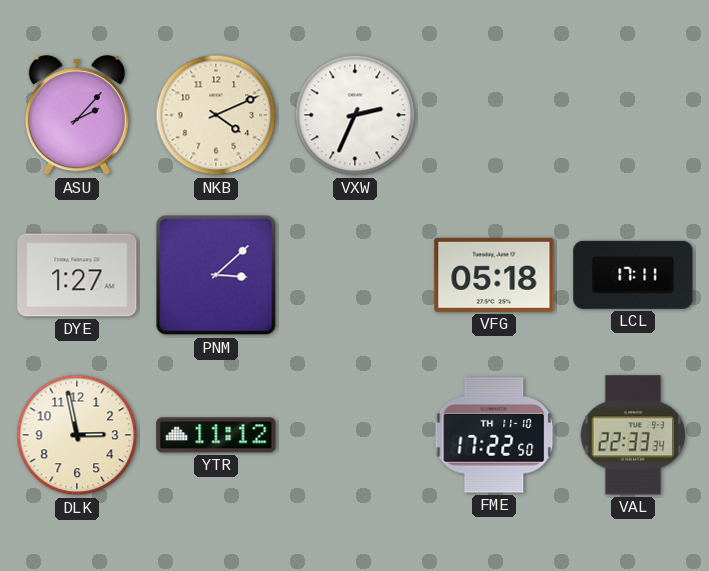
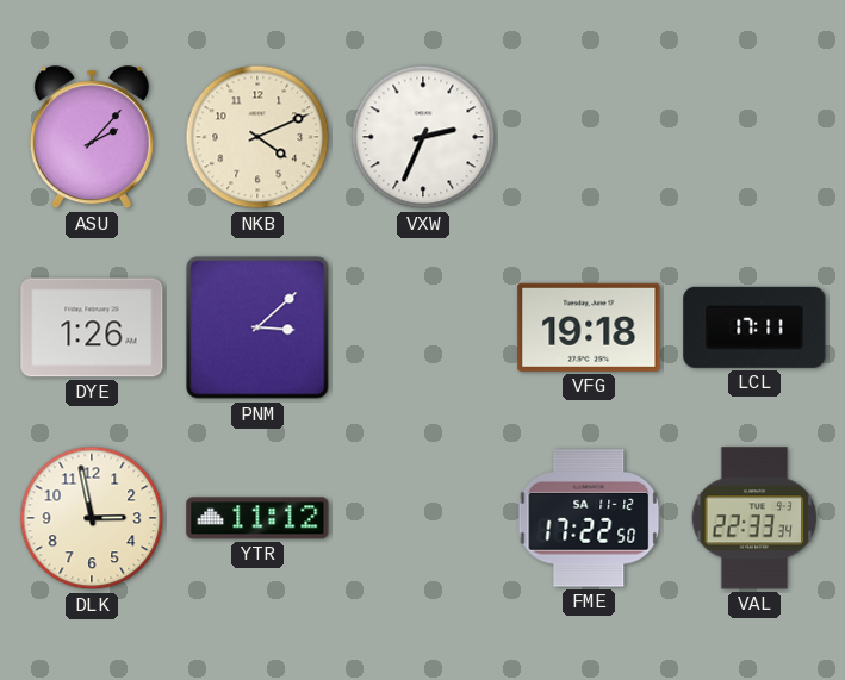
DYE: 1:27 -> 1:26 (92, 327)
VFG: 05:18 -> 19:18 (589, 327)
FME date: TH 11-10 -> SA 11-12 (589, 518)
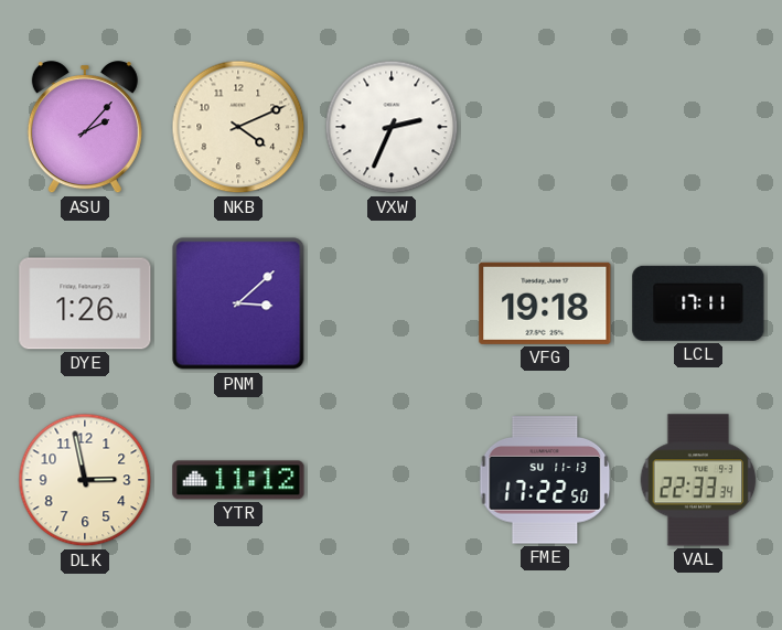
FME date: SA 11-12 -> SU 11-13 (545, 480)
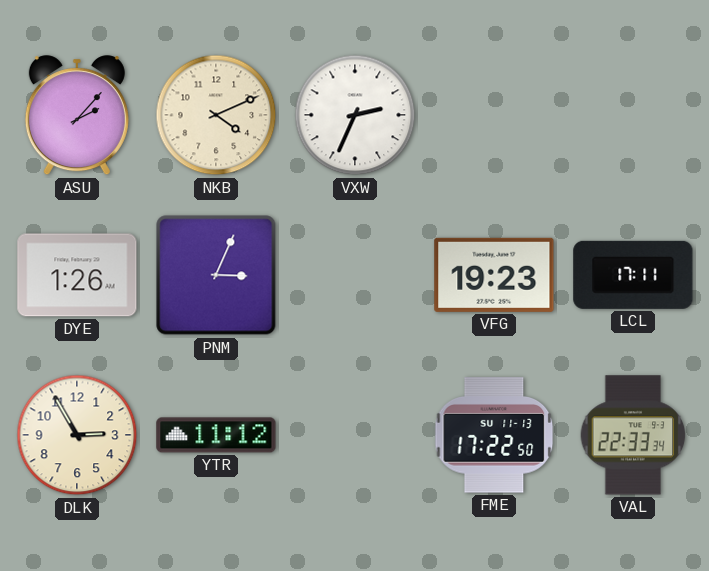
PNM: 3:08 -> 3:04 (216, 275)
VFG: 19:18 -> 19:23 (494, 275)
DLK: 2:58 -> 2:55 (77, 435)
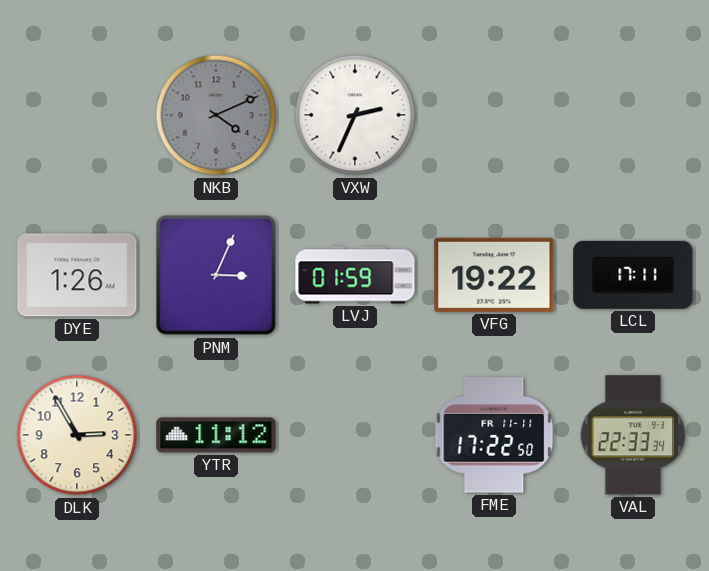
ASU: 2:07 -> none (77, 116)
NKB dial: cream -> grey (216, 115)
LVJ: none -> 01:59 (355, 275)
VFG: 19:23 -> 19:22 (494, 275)
FME date: SU 11-13 -> FR 11-11 (494, 435)
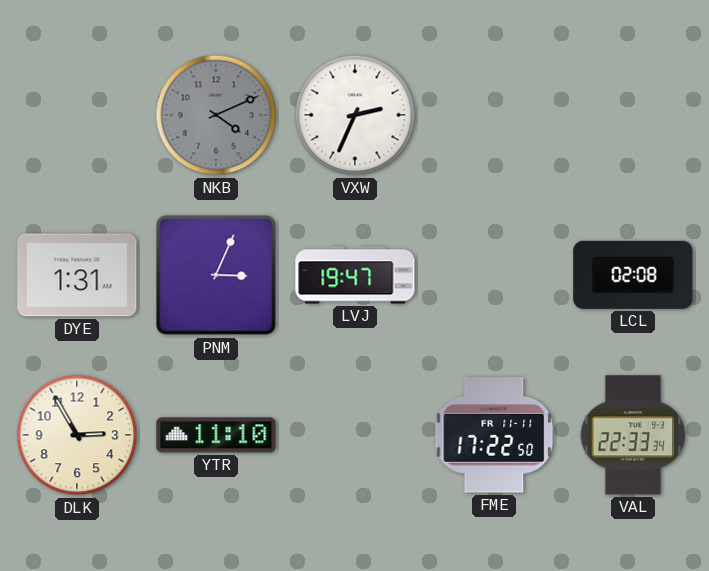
DYE: 1:26 -> 1:31 (77, 275)
LVJ: 01:59 -> 19:47 (355, 275)
VFG: 19:22 -> none (494, 275)
LCL: 17:11 -> 02:08 (633, 275)
YTR: 11:12 -> 11:10 (216, 435)
